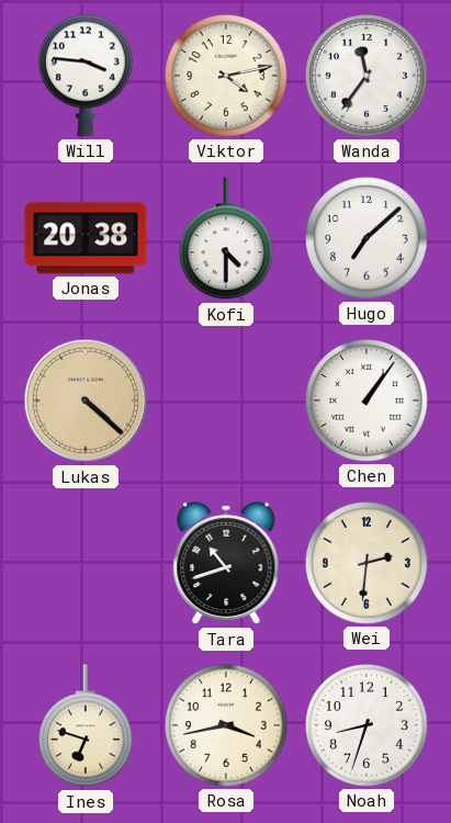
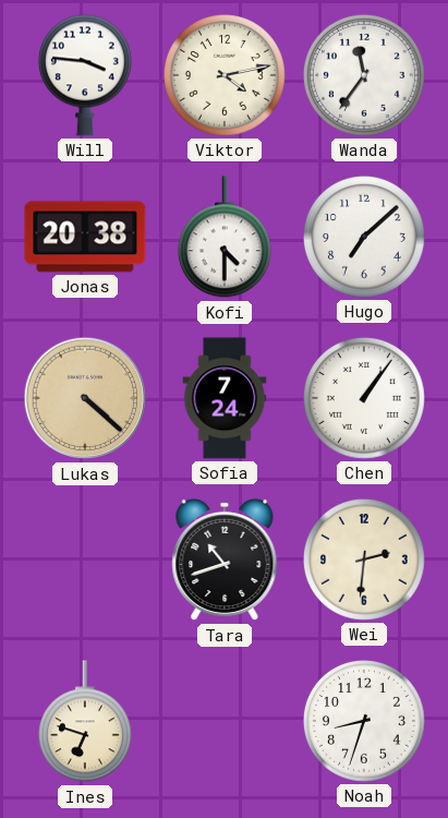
Sofia: none -> 7:24 (225, 398)
Rosa: 3:43 -> none (227, 726)
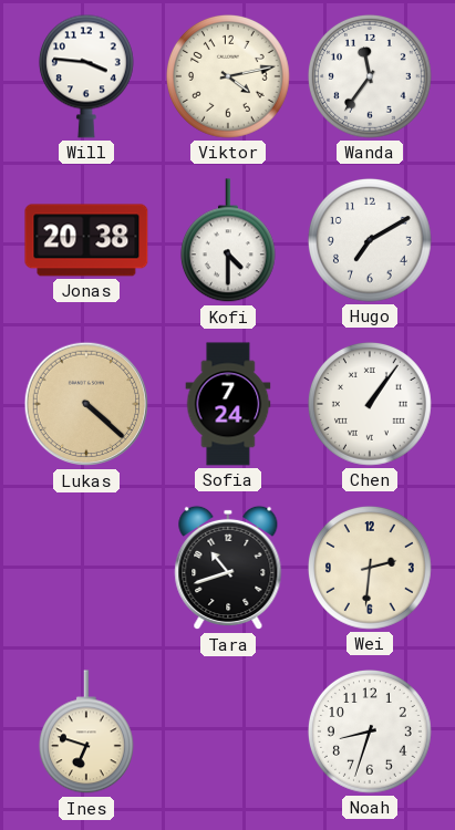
Hugo: 7:08 -> 7:10 (371, 241)
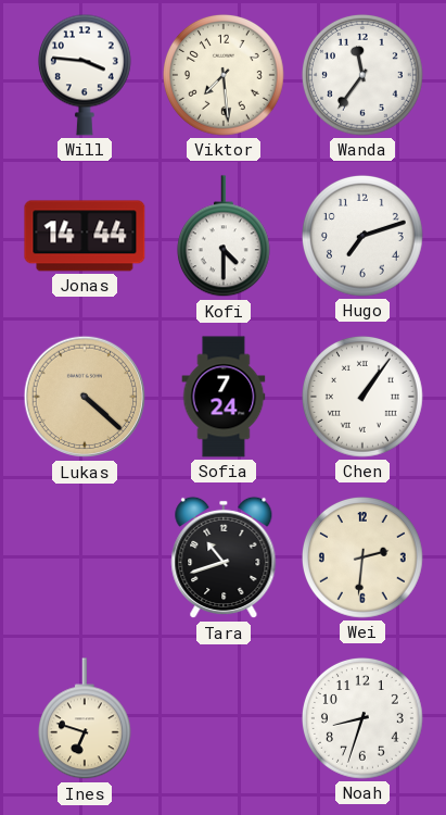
Viktor: 4:13 -> 7:29 (225, 76)
Jonas: 20:38 -> 14:44 (85, 236)
Hugo: 7:10 -> 7:12 (364, 237)
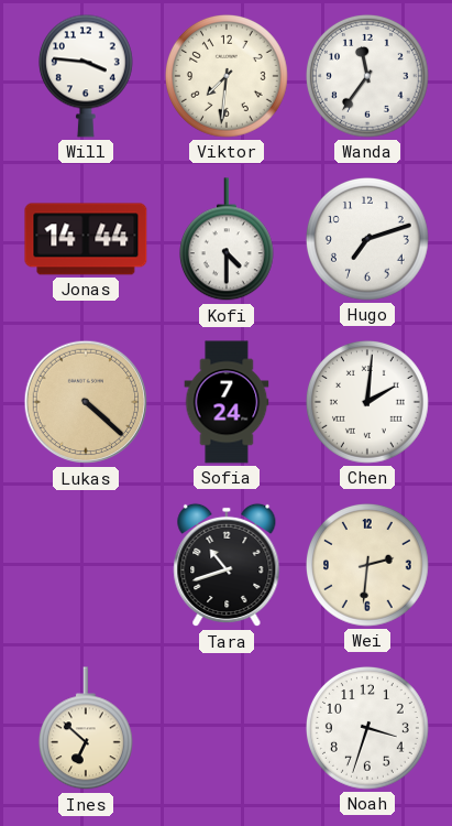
Viktor: 7:29 -> 7:31 (228, 77)
Chen: 1:06 -> 2:01 (368, 403)
Ines: 6:48 -> 6:52 (86, 729)
Noah: 8:33 -> 3:33 (368, 729)
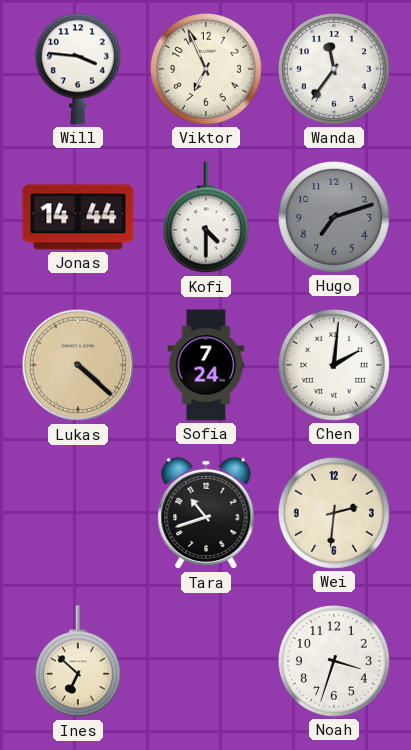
Viktor: 7:31 -> 6:56 (207, 70)
Hugo dial: white -> grey (335, 218)
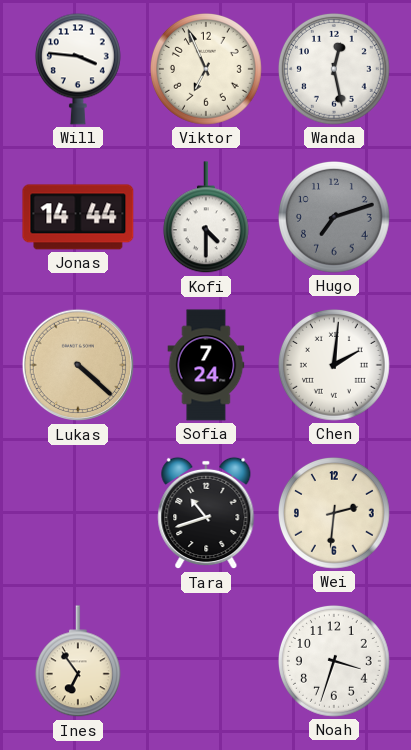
Wanda: 11:36 -> 12:28 (335, 70)
Ines: 6:52 -> 6:54 (78, 662)
